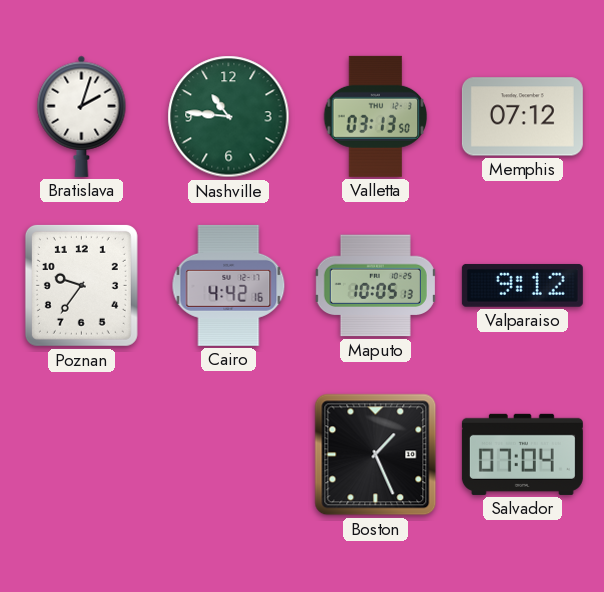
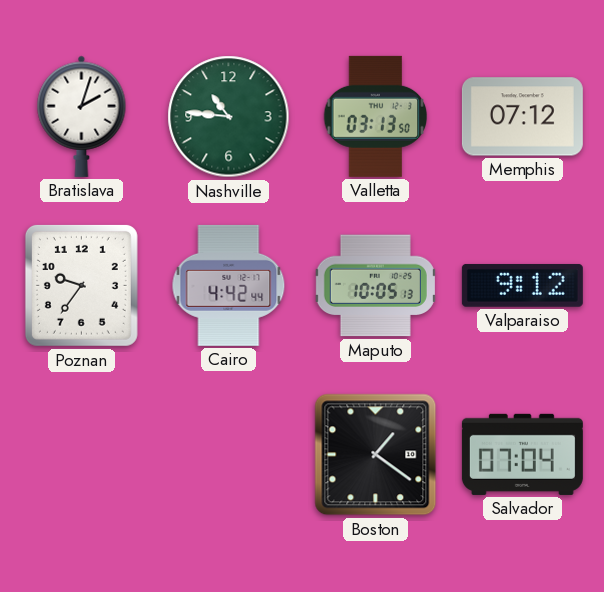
Cairo: 4:42:16 -> 4:42:44 (229, 285)
Boston: 1:26 -> 1:21 (376, 455)
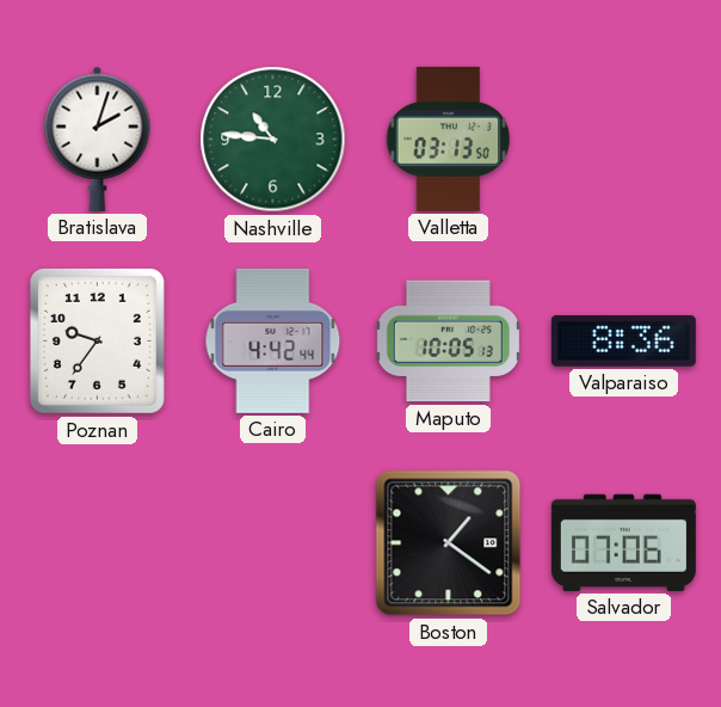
Memphis: 07:12 -> none (522, 117)
Valparaiso: 9:12 -> 8:36 (623, 340)
Salvador: 07:04 -> 07:06 (623, 542)
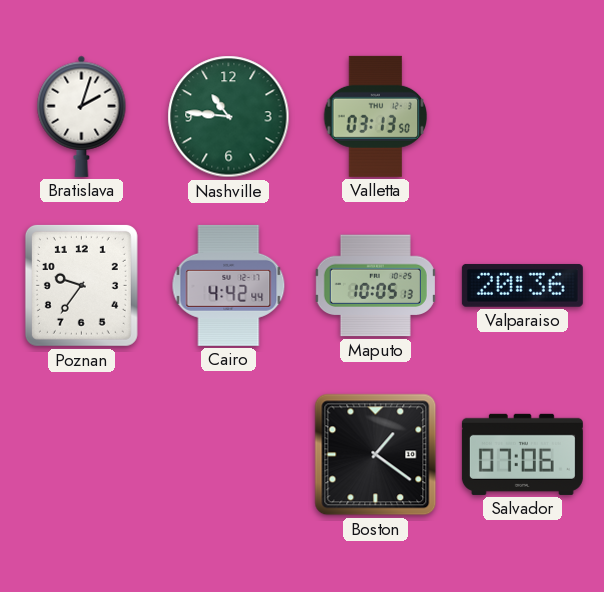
Valparaiso: 8:36 -> 20:36 (522, 285)
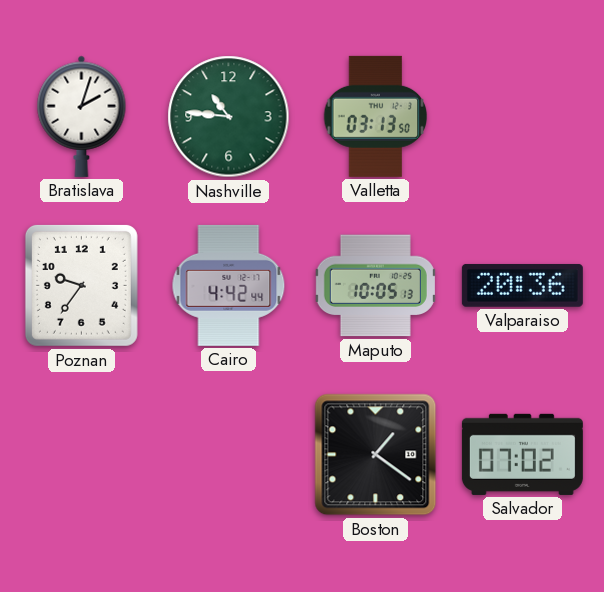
Salvador: 07:06 -> 07:02 (522, 454)
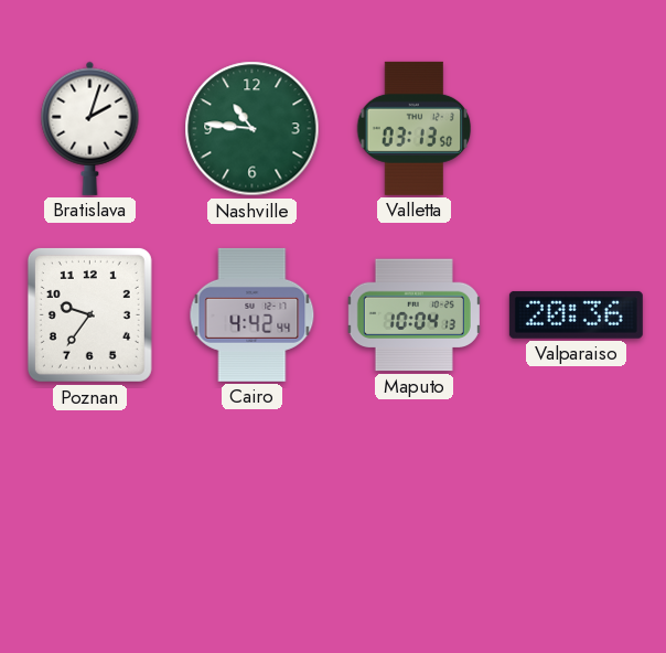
Maputo: 10:05 -> 10:04 (413, 315)
Boston: 1:21 -> none (376, 455)
Salvador: 07:02 -> none (522, 454)
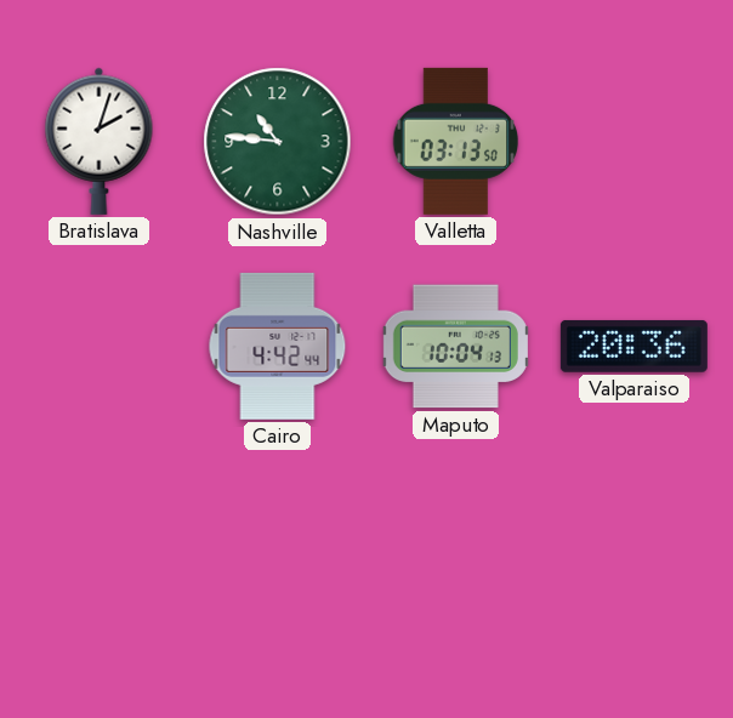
Poznan: 9:36 -> none (89, 314)
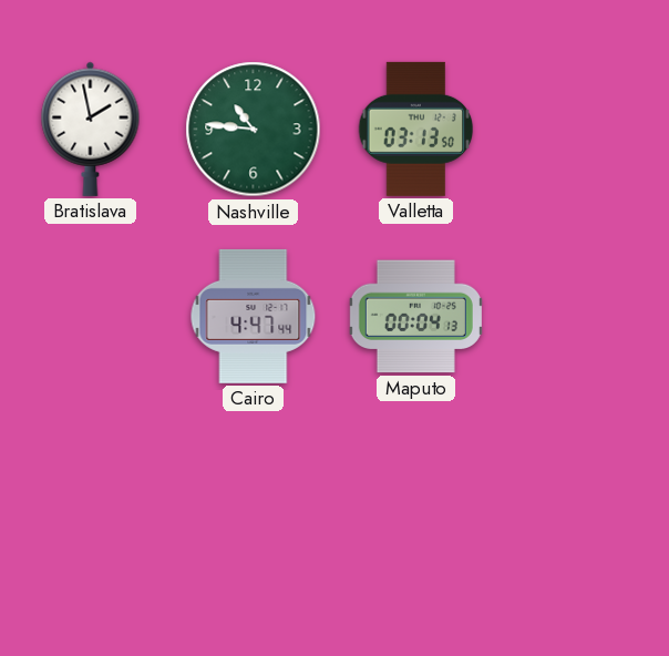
Bratislava: 2:03 -> 1:58 (91, 129)
Cairo: 4:42 -> 4:47 (254, 316)
Maputo: 10:04 -> 00:04 (415, 317)
Valparaiso: 20:36 -> none (633, 346)
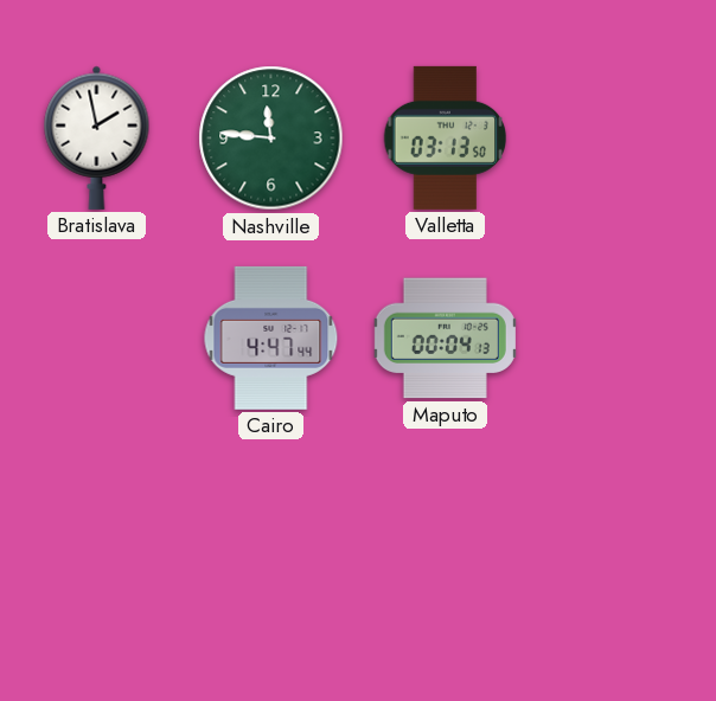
Nashville: 10:46 -> 11:46 (271, 139)
